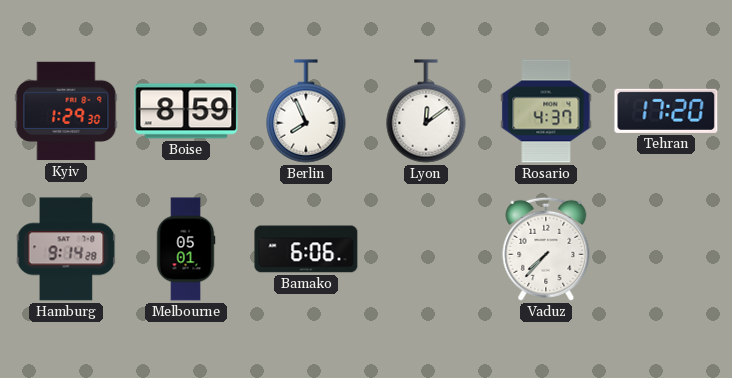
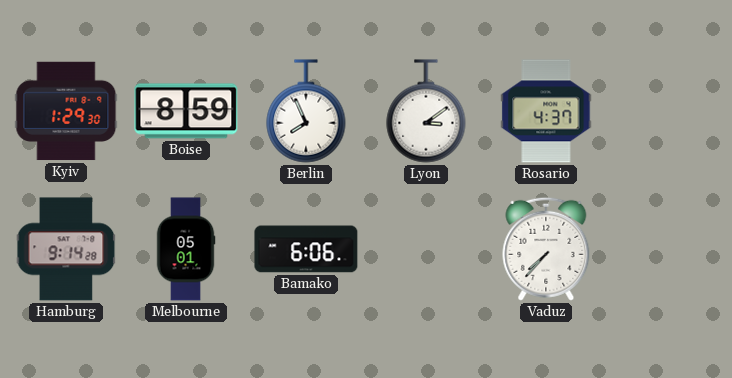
Lyon: 12:09 -> 3:09 (426, 111)
Tehran: 17:20 -> none (666, 111)
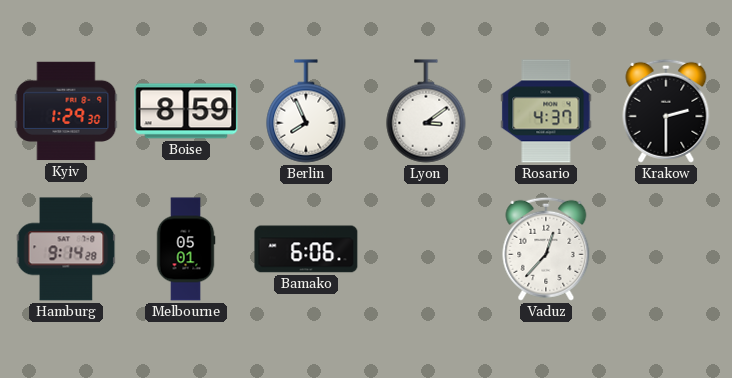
Krakow: none -> 2:30 (666, 111)
Vaduz: 7:37 -> 12:37 (546, 249)
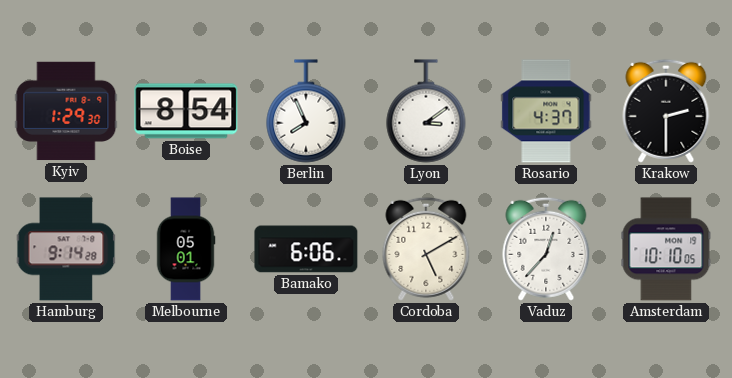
Boise: 8:59 -> 8:54 (186, 111)
Cordoba: none -> 5:10 (426, 249)
Amsterdam: none -> 10:10 (666, 249)
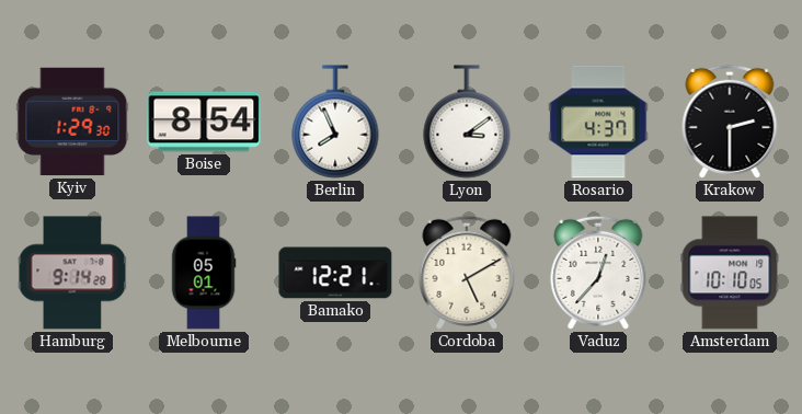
Bamako: 6:06 -> 12:21 (335, 273)
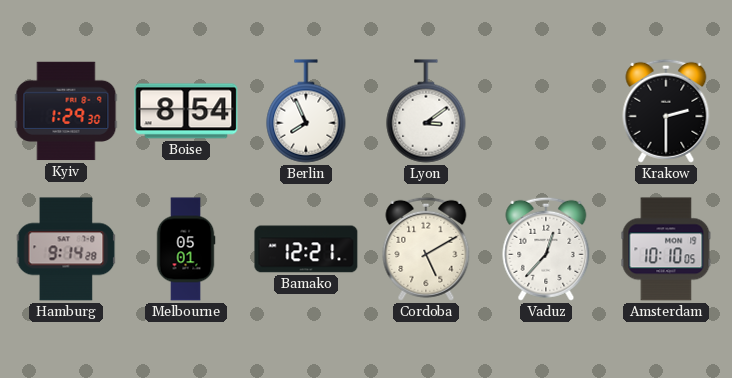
Rosario: 4:37 -> none (598, 122)
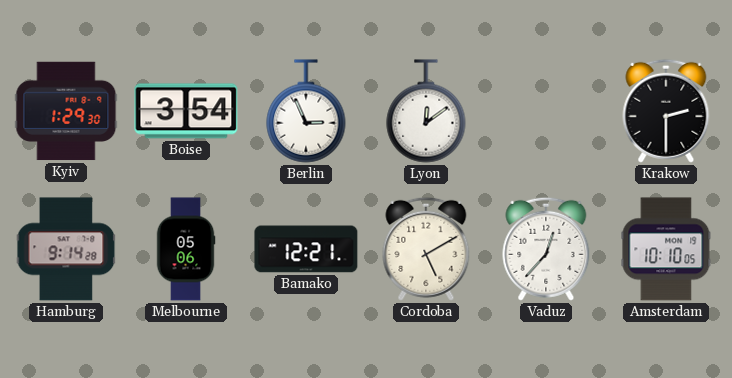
Boise: 8:54 -> 3:54 (186, 111)
Berlin: 7:56 -> 2:56 (306, 111)
Lyon: 3:09 -> 12:09 (426, 111)
Melbourne: 05:01 -> 05:06 (186, 249)
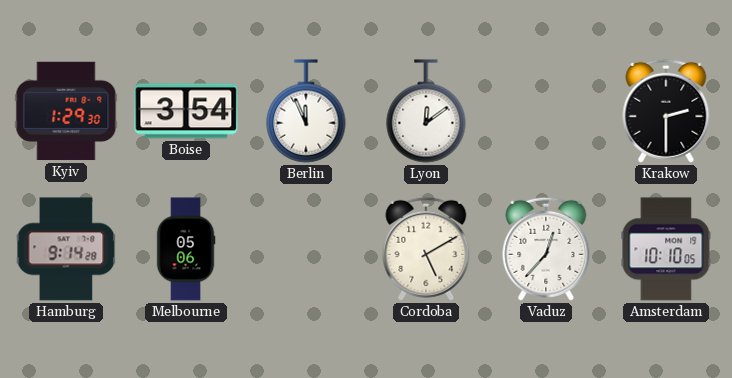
Berlin: 2:56 -> 11:56 (306, 111)
Bamako: 12:21 -> none (306, 249)
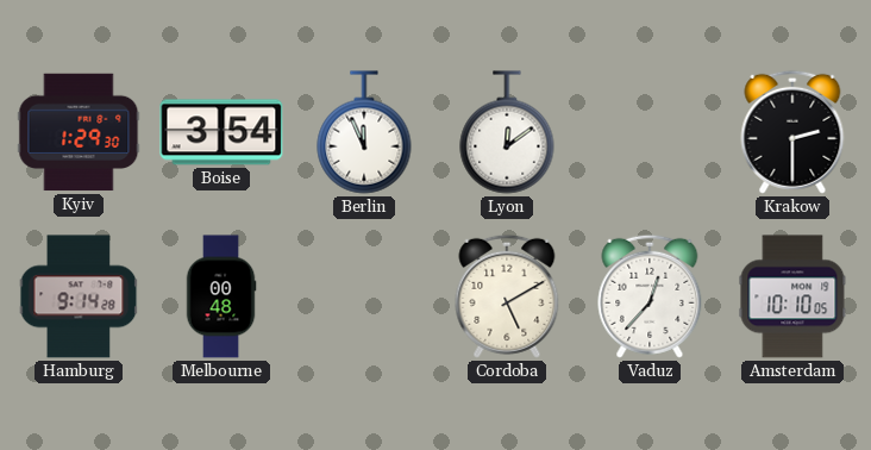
Melbourne: 05:06 -> 00:48 (221, 296)
